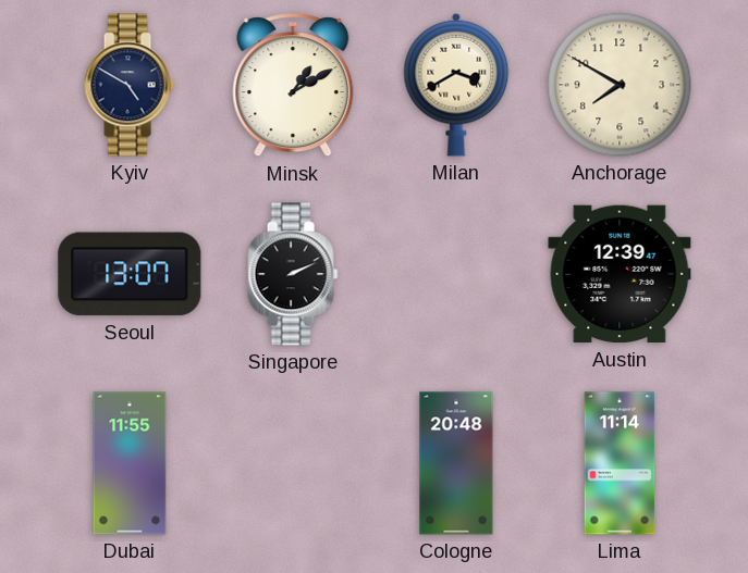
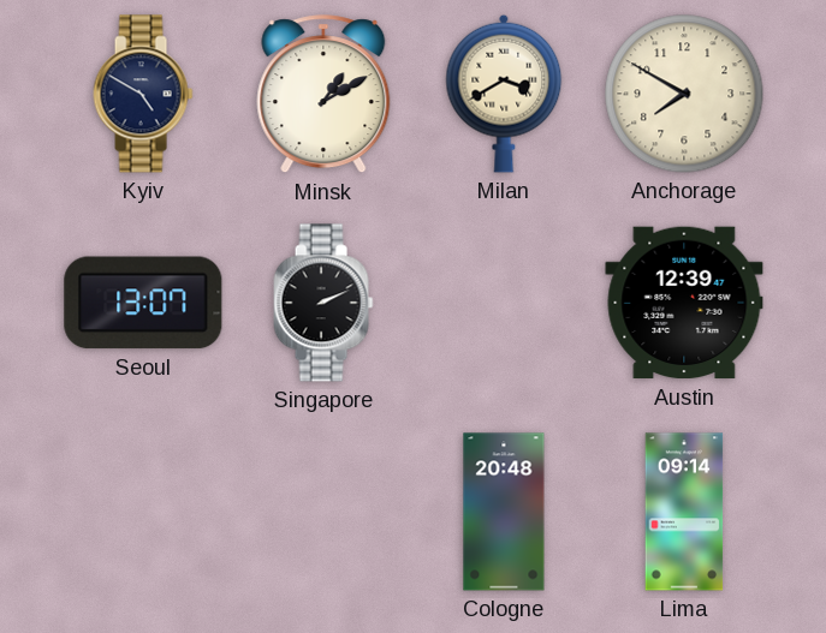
Dubai: 11:55 -> none (130, 463)
Lima: 11:14 -> 09:14 (684, 512)
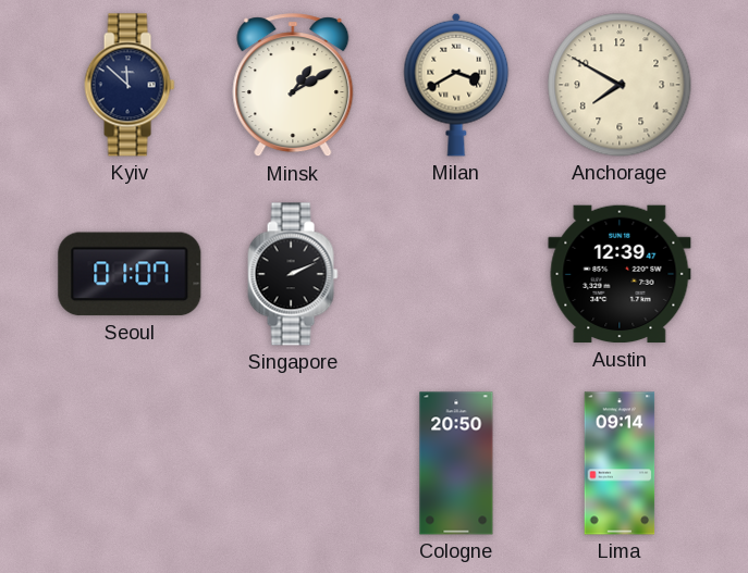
Kyiv: 4:50 -> 11:52 (130, 85)
Seoul: 13:07 -> 01:07 (130, 274)
Cologne: 20:48 -> 20:50 (456, 463)
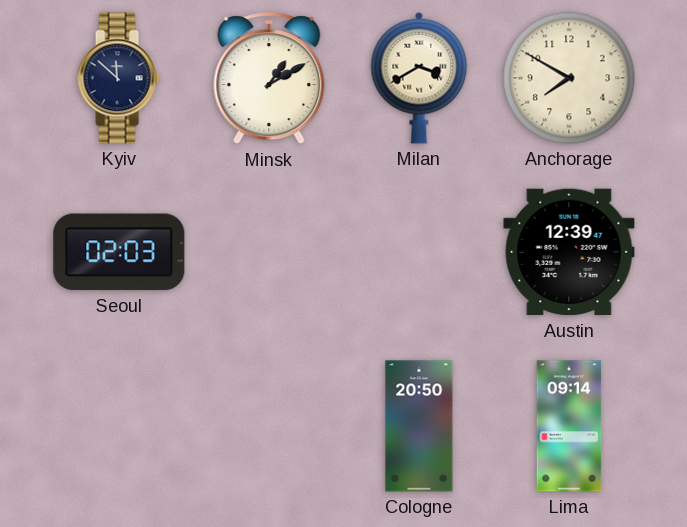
Seoul: 01:07 -> 02:03 (119, 252)
Singapore: 2:11 -> none (293, 274)
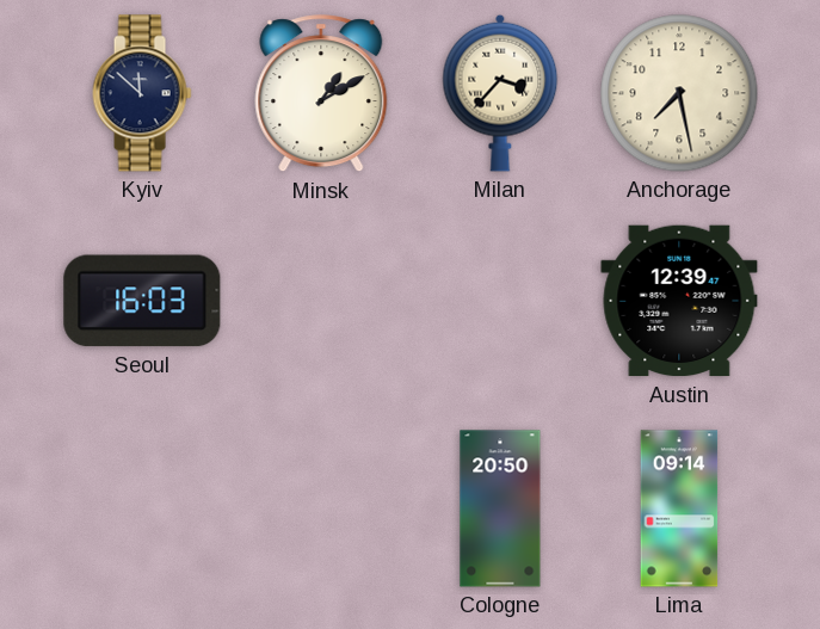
Milan: 3:40 -> 3:37 (500, 93)
Anchorage: 7:50 -> 7:28 (679, 93)
Seoul: 02:03 -> 16:03 (142, 301)
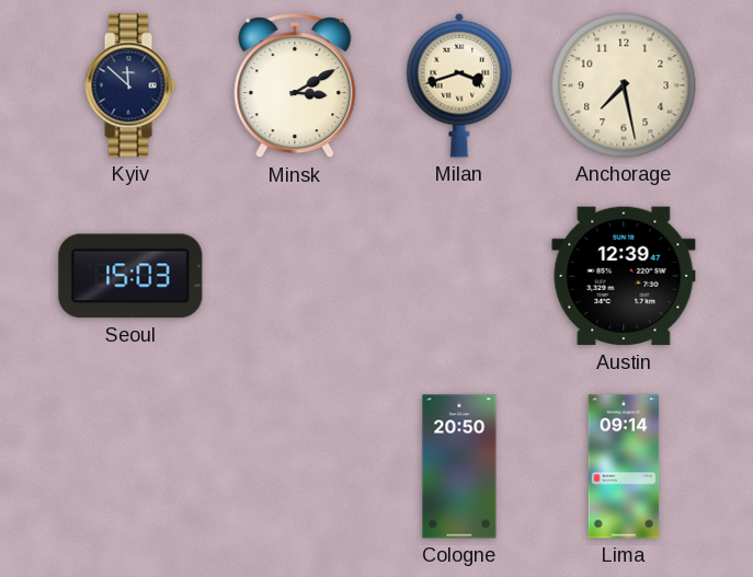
Minsk: 1:10 -> 3:10 (295, 86)
Milan: 3:37 -> 3:42 (459, 85)
Seoul: 16:03 -> 15:03 (130, 276)
